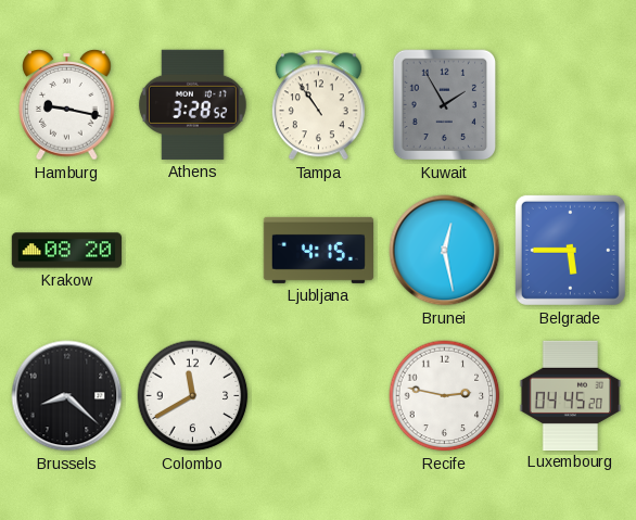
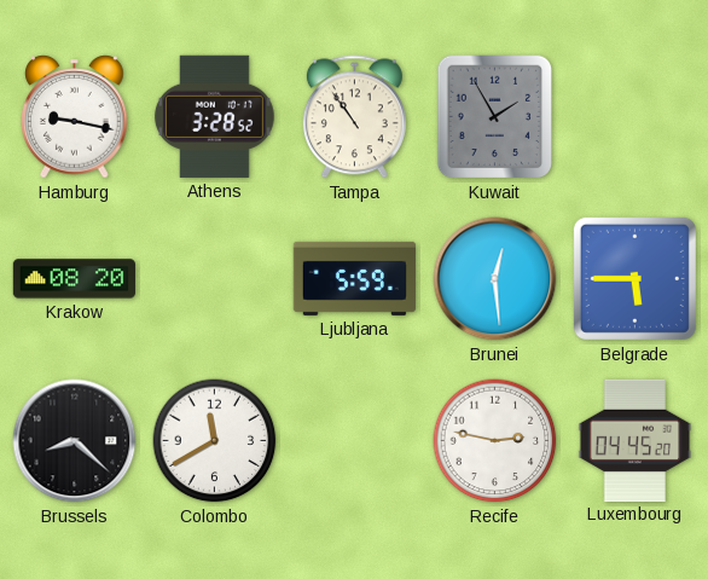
Ljubljana: 4:15 -> 5:59 (354, 278)
Brunei: 12:28 -> 12:29 (495, 279)
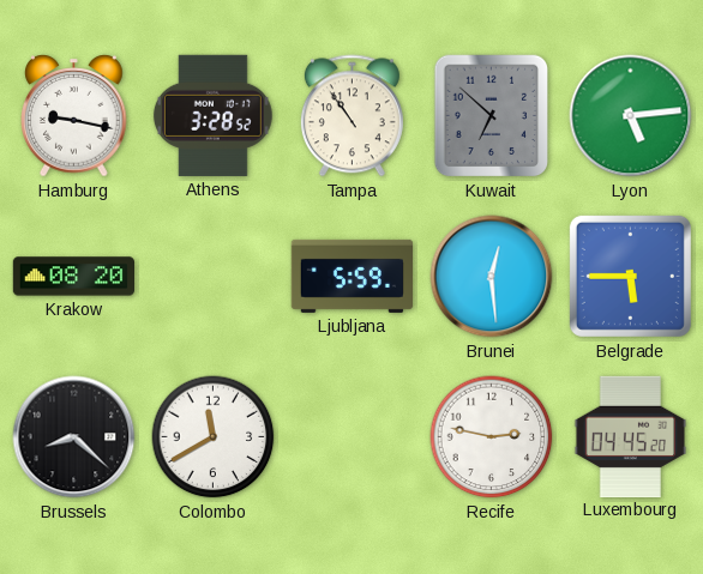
Kuwait: 1:55 -> 6:52 (492, 116)
Lyon: none -> 5:14 (631, 116)
